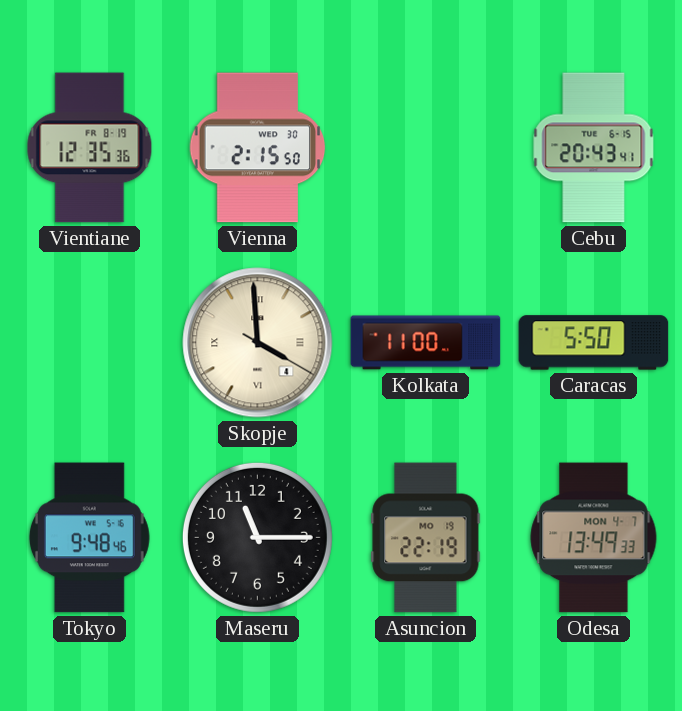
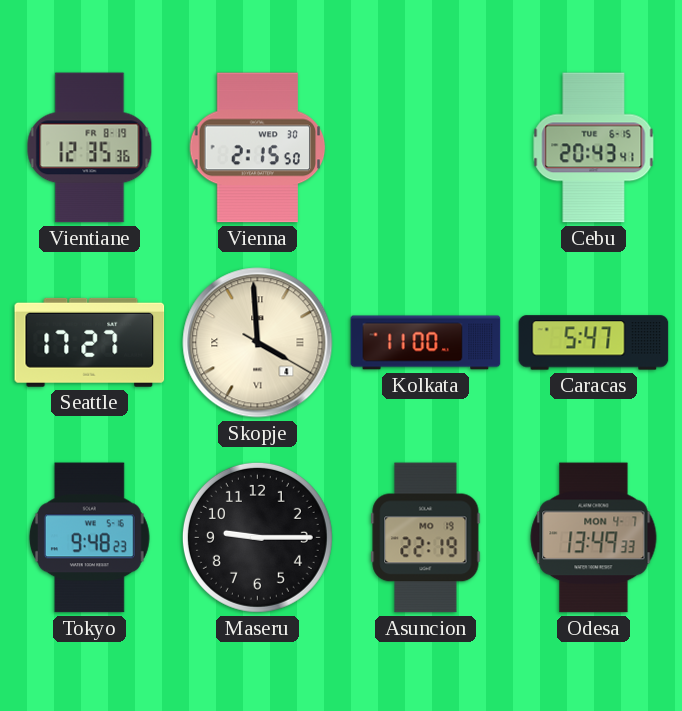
Seattle: none -> 17:27 (90, 342)
Caracas: 5:50 -> 5:47 (594, 343)
Tokyo: 9:48:46 -> 9:48:23 (89, 538)
Maseru: 11:15 -> 9:15 (257, 537)
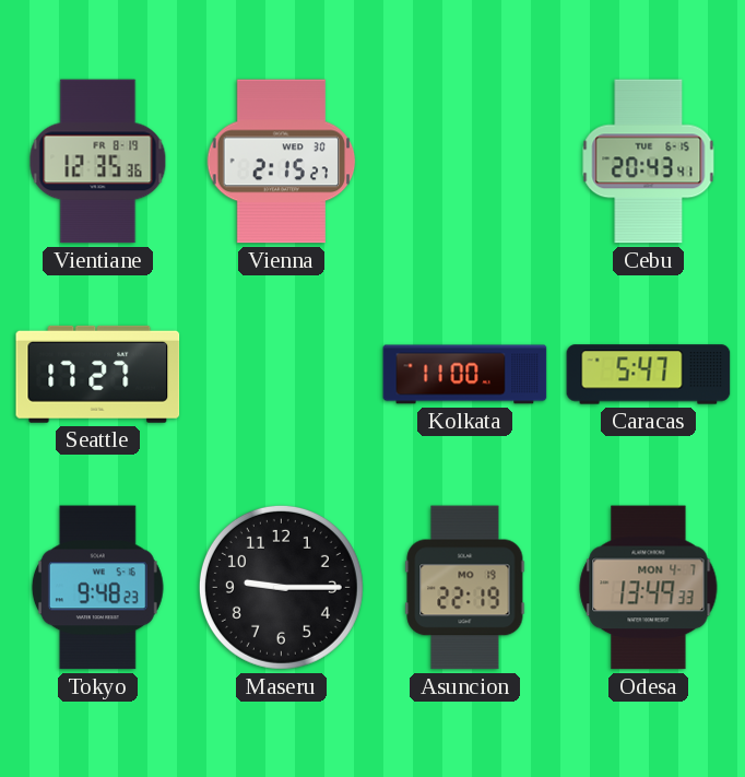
Vienna: 2:15:50 -> 2:15:27 (282, 162)
Skopje: 3:59 -> none (258, 343)
